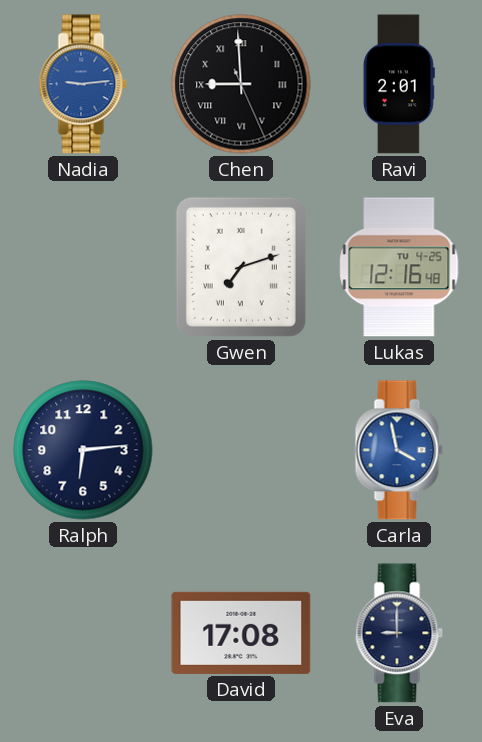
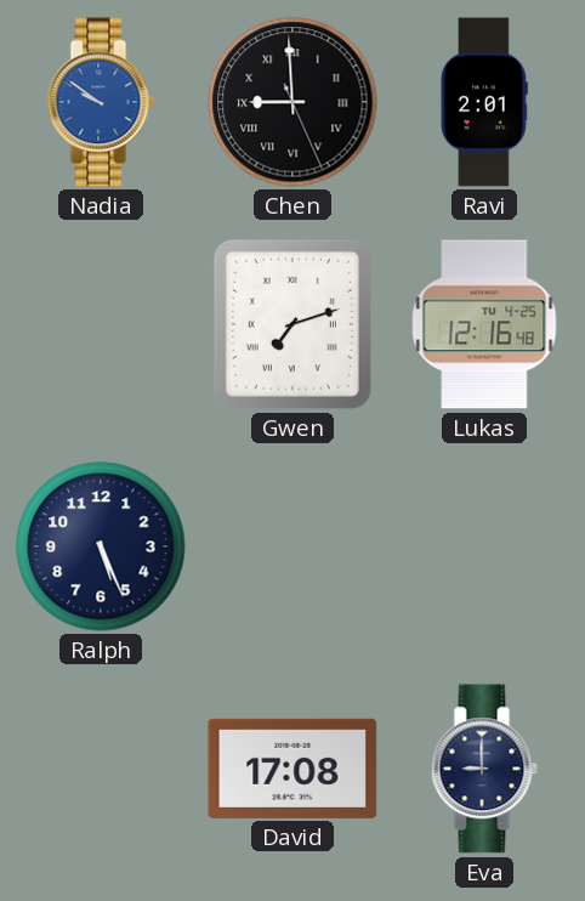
Nadia: 9:14 -> 9:51 (101, 102)
Ralph: 6:14 -> 5:26 (101, 546)
Carla: 3:58 -> none (399, 450)
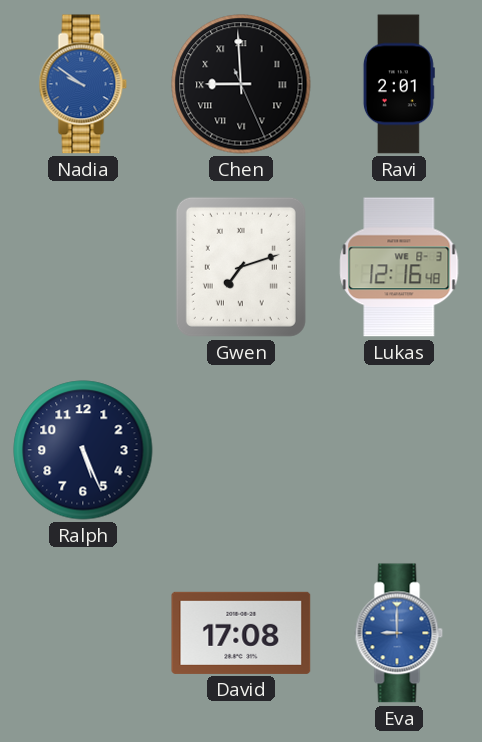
Lukas date: TU 4-25 -> WE 8-3 (399, 267)
Eva dial: navy -> blue (399, 633)
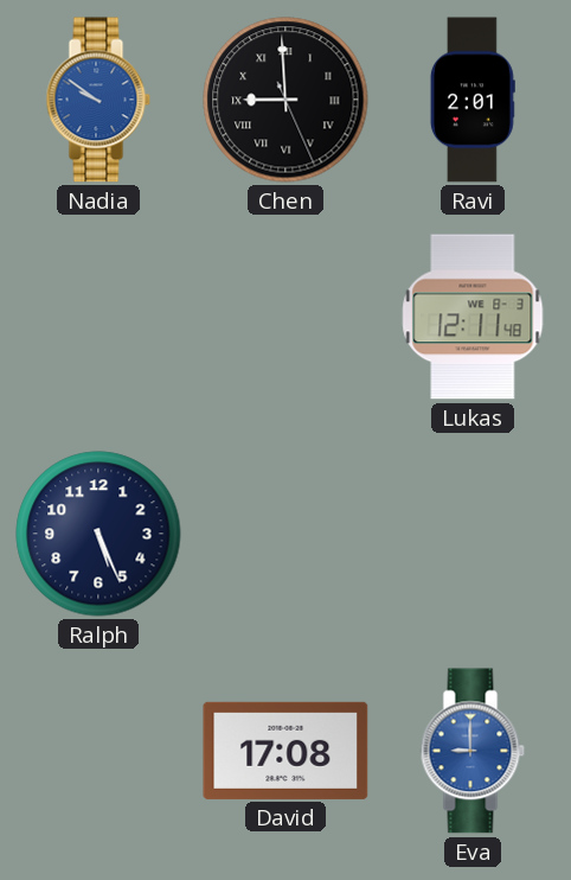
Gwen: 7:12 -> none (241, 267)
Lukas: 12:16 -> 12:11 (473, 317)
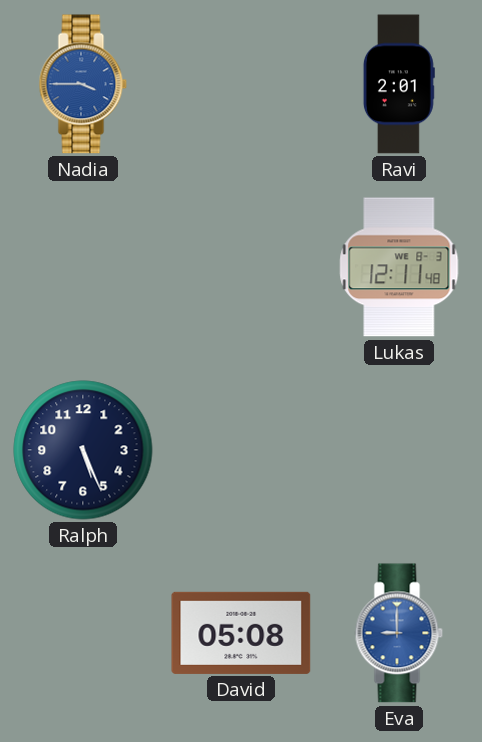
Nadia: 9:51 -> 3:45 (83, 84)
Chen: 8:59 -> none (285, 100)
David: 17:08 -> 05:08 (241, 633)
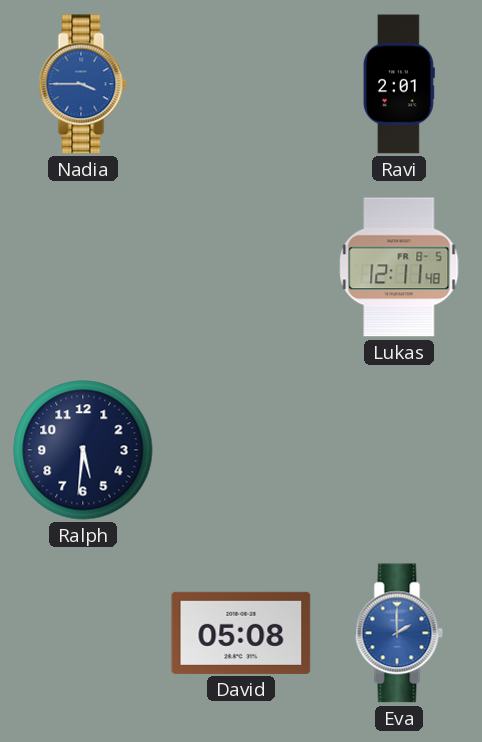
Lukas date: WE 8-3 -> FR 8-5 (399, 267)
Ralph: 5:26 -> 5:31 (83, 450)
Eva: 9:00 -> 2:00 (399, 633)
